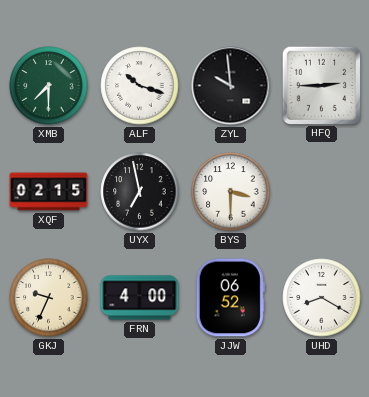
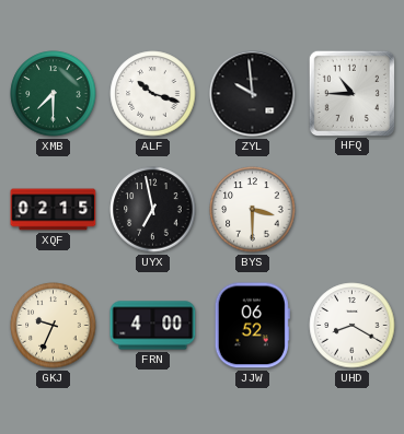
HFQ: 2:45 -> 10:45 (351, 93)
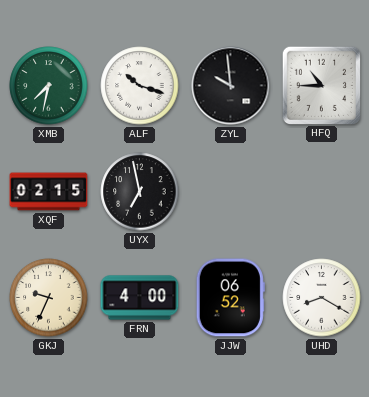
XMB: 7:30 -> 7:32 (49, 86)
BYS: 3:30 -> none (253, 210)
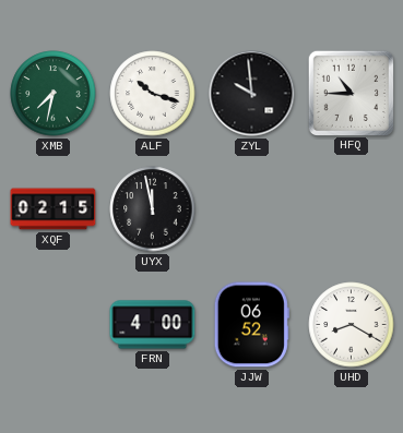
UYX: 6:58 -> 11:58 (153, 209)
GKJ: 9:34 -> none (49, 298)
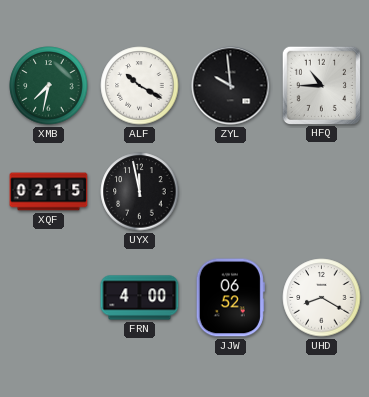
ALF: 10:18 -> 10:20 (140, 86)
